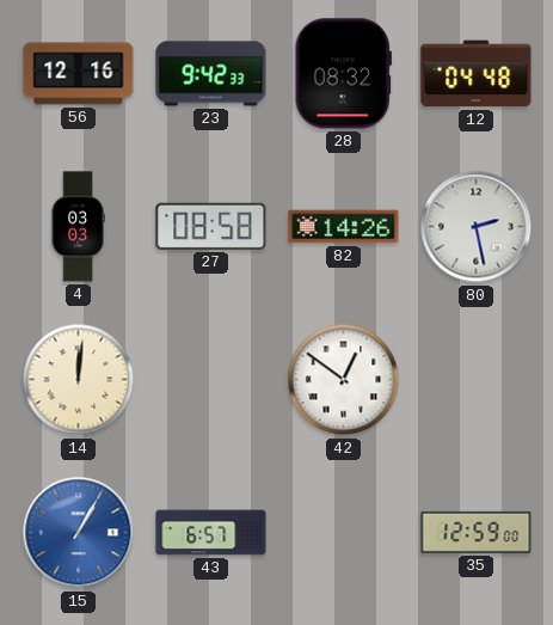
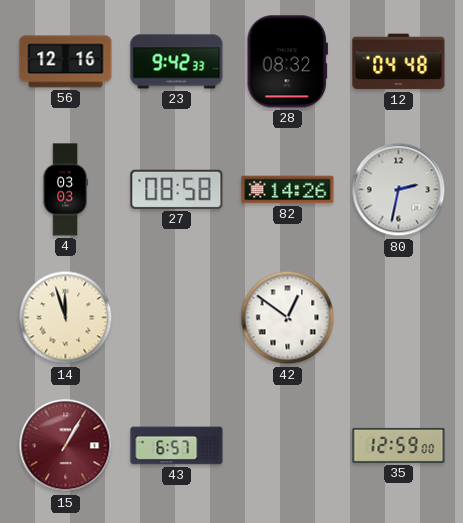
80: 2:28 -> 2:32 (399, 190)
14: 12:01 -> 11:57 (66, 318)
15 dial: blue -> burgundy (66, 446)
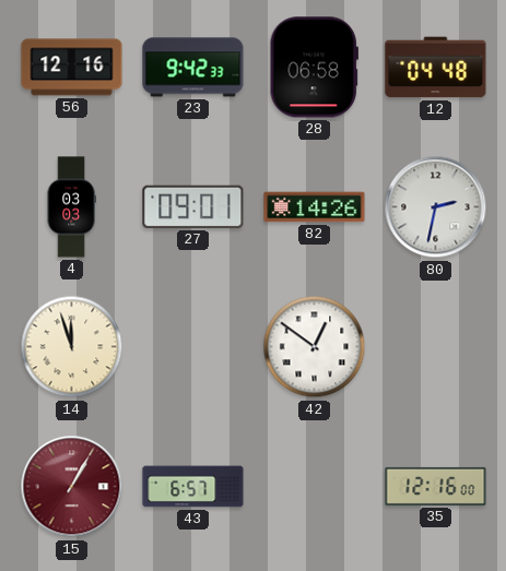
28: 08:32 -> 06:58 (314, 68)
27: 08:58 -> 09:01 (193, 206)
35: 12:59 -> 12:16 (436, 486)
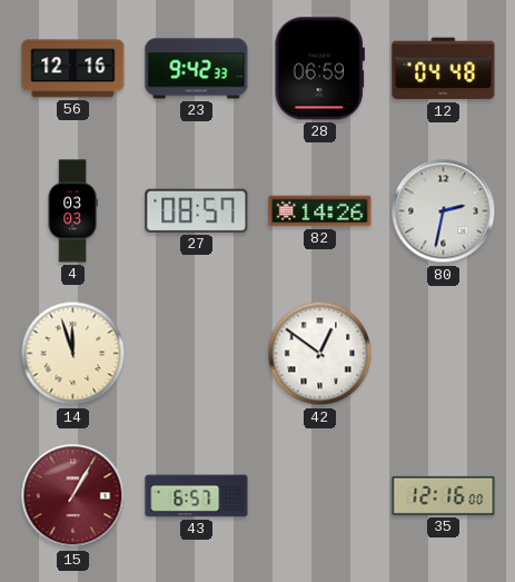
28: 06:58 -> 06:59 (319, 69)
27: 09:01 -> 08:57 (197, 210)
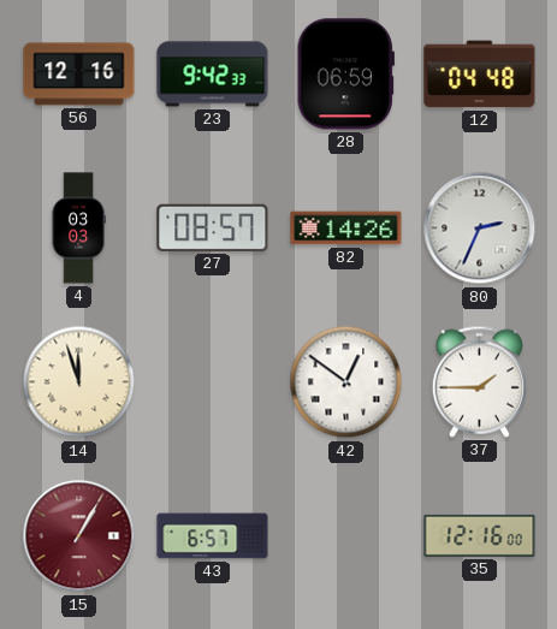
80: 2:32 -> 2:34 (480, 229)
37: none -> 1:45 (479, 381)
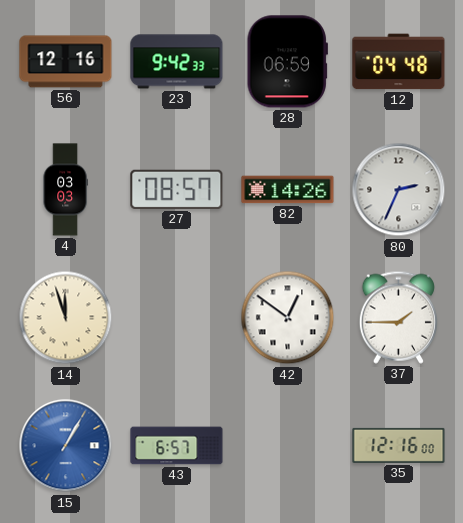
15 dial: burgundy -> blue (66, 446)
